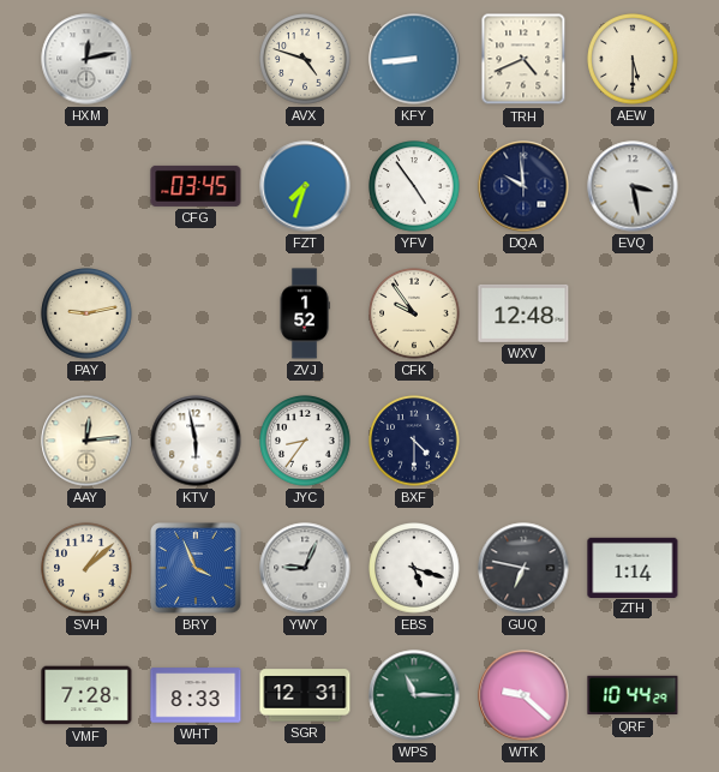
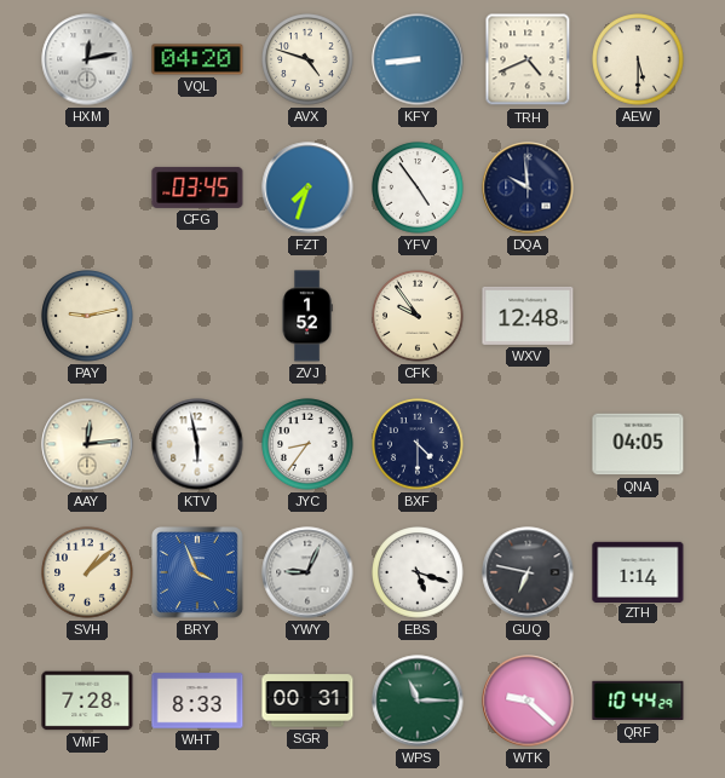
VQL: none -> 04:20 (197, 59)
EVQ: 3:28 -> none (633, 186)
QNA: none -> 04:05 (638, 444)
SGR: 12:31 -> 00:31 (307, 701)
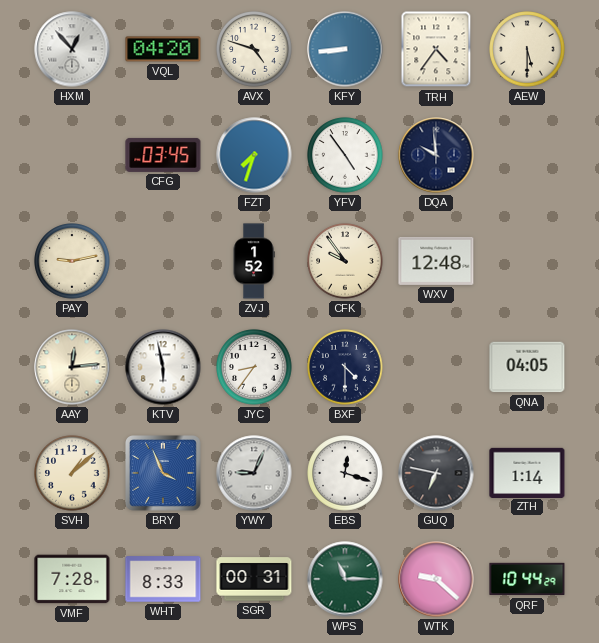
HXM: 12:13 -> 12:53 (72, 49)
TRH: 4:41 -> 4:36 (436, 49)
EBS: 5:18 -> 12:18 (345, 473)
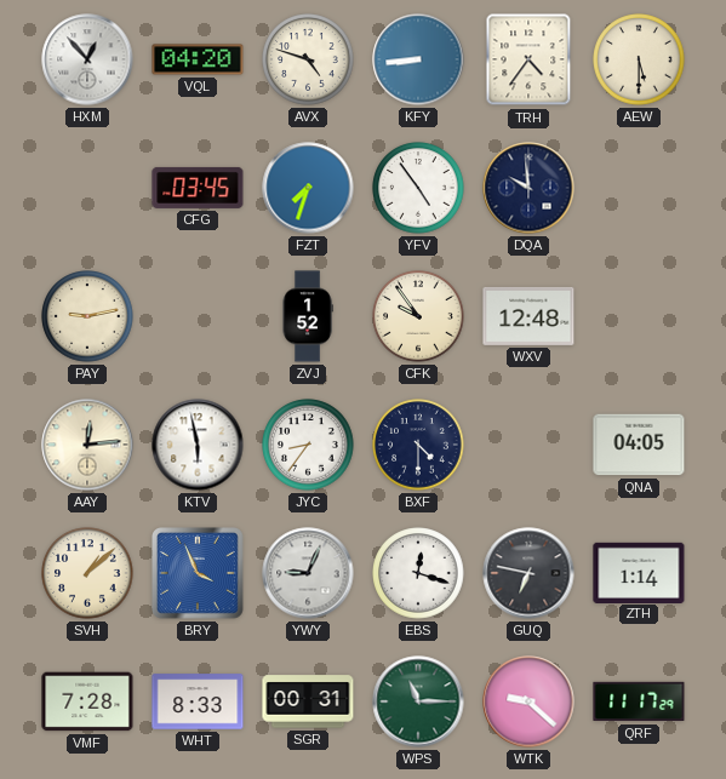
QRF: 10:44 -> 11:17 (639, 701)
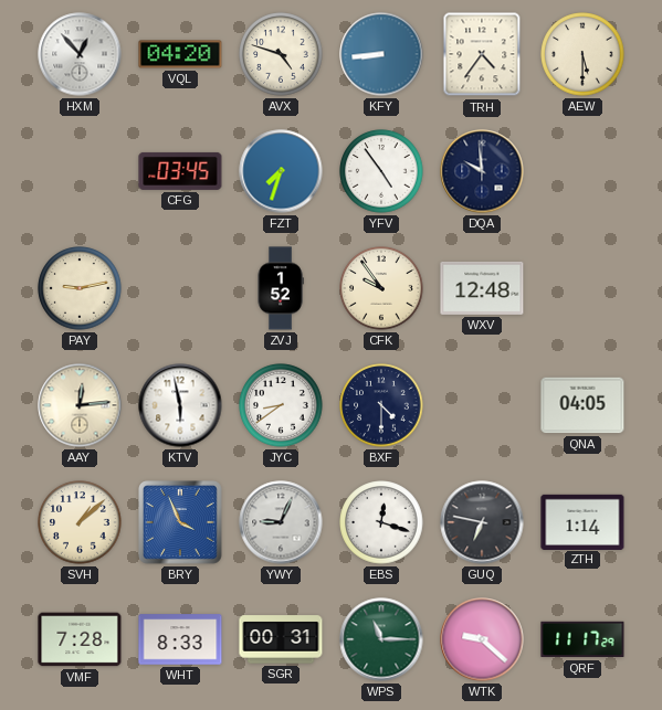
JYC: 8:36 -> 8:39 (281, 405)
